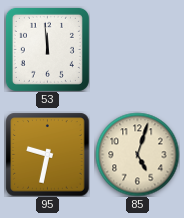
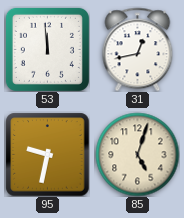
31: none -> 12:43 (138, 49)
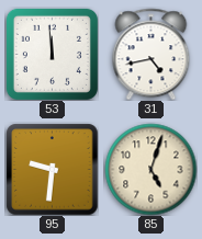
31: 12:43 -> 4:43 (151, 54)
95: 9:32 -> 9:31 (52, 169)
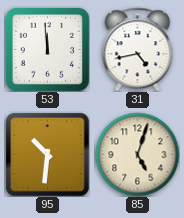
95: 9:31 -> 10:31 (47, 154)
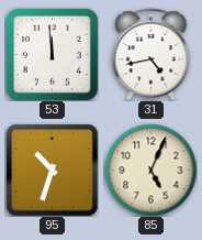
95: 10:31 -> 10:33 (52, 170)
85: 5:03 -> 5:04 (150, 170)
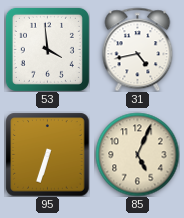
53: 11:59 -> 3:59 (47, 49)
95: 10:33 -> 6:33 (47, 154)
